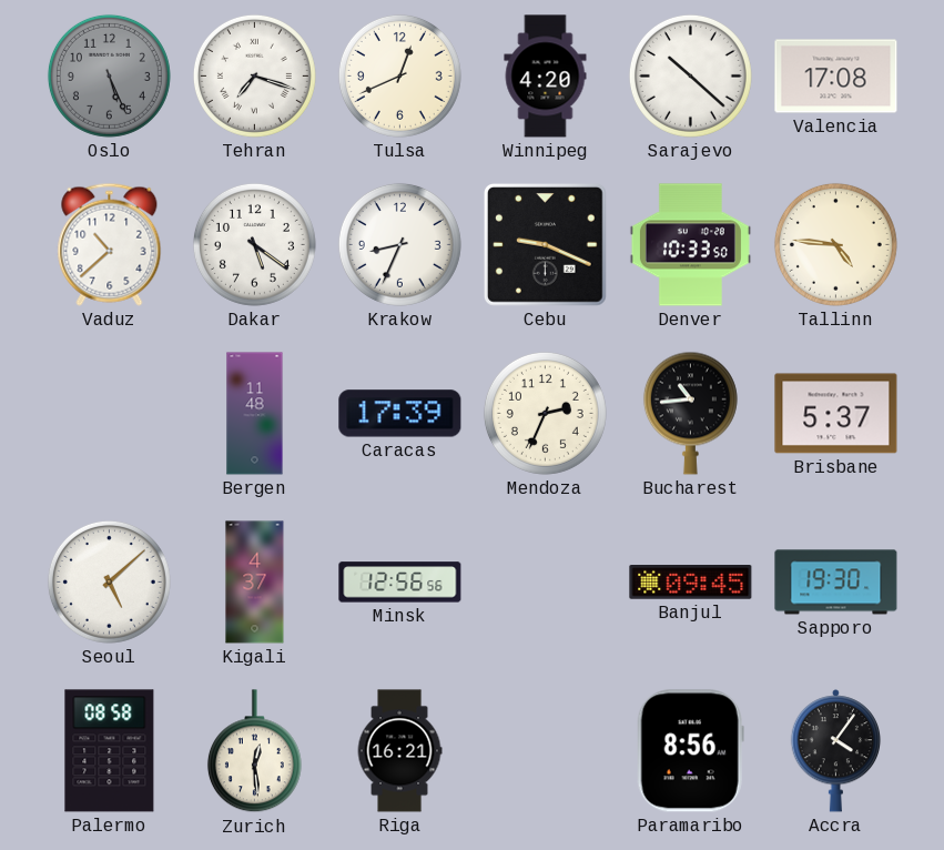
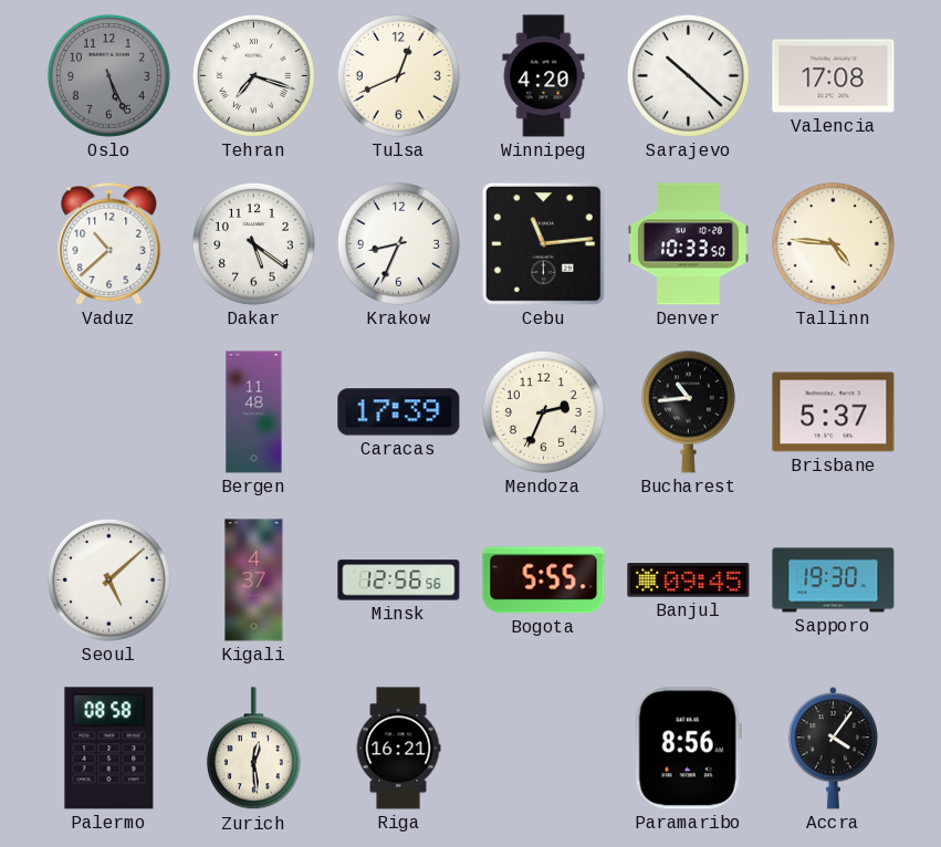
Cebu: 9:19 -> 11:14 (544, 244)
Bogota: none -> 5:55 (544, 581)
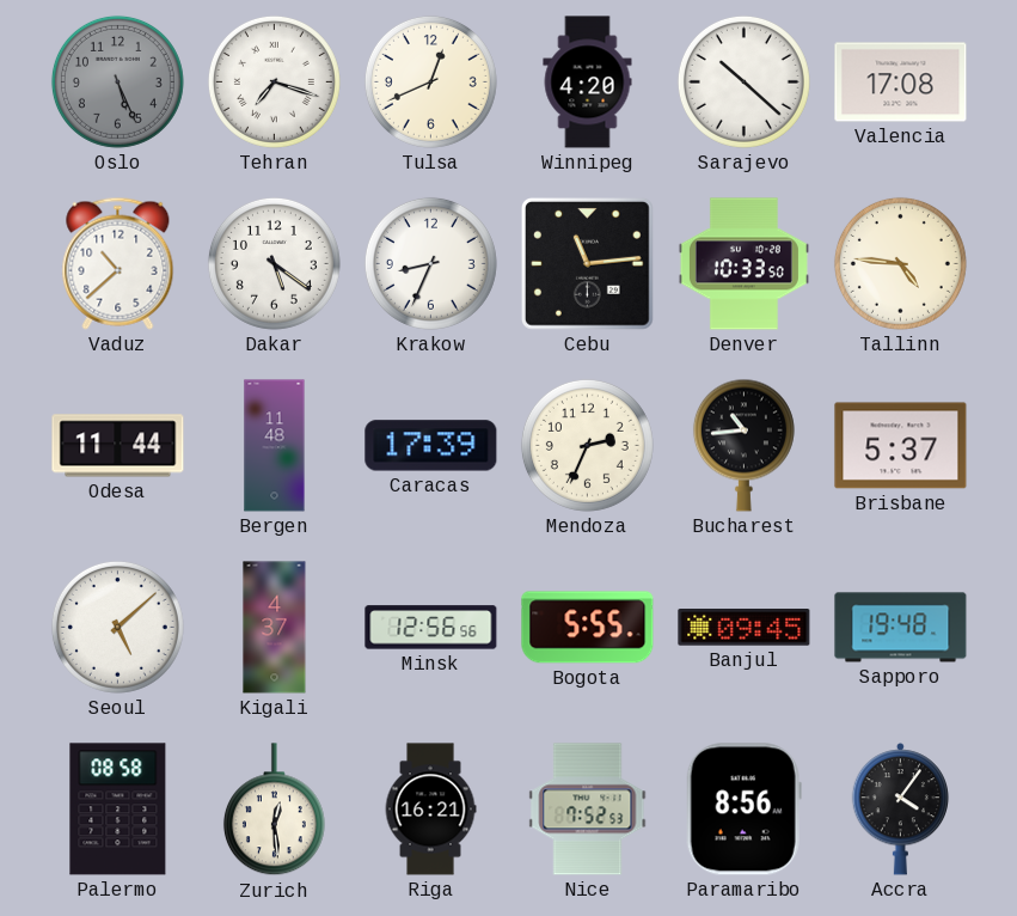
Odesa: none -> 11:44 (118, 446)
Sapporo: 19:30 -> 19:48 (901, 628)
Nice: none -> 7:52 (588, 810)
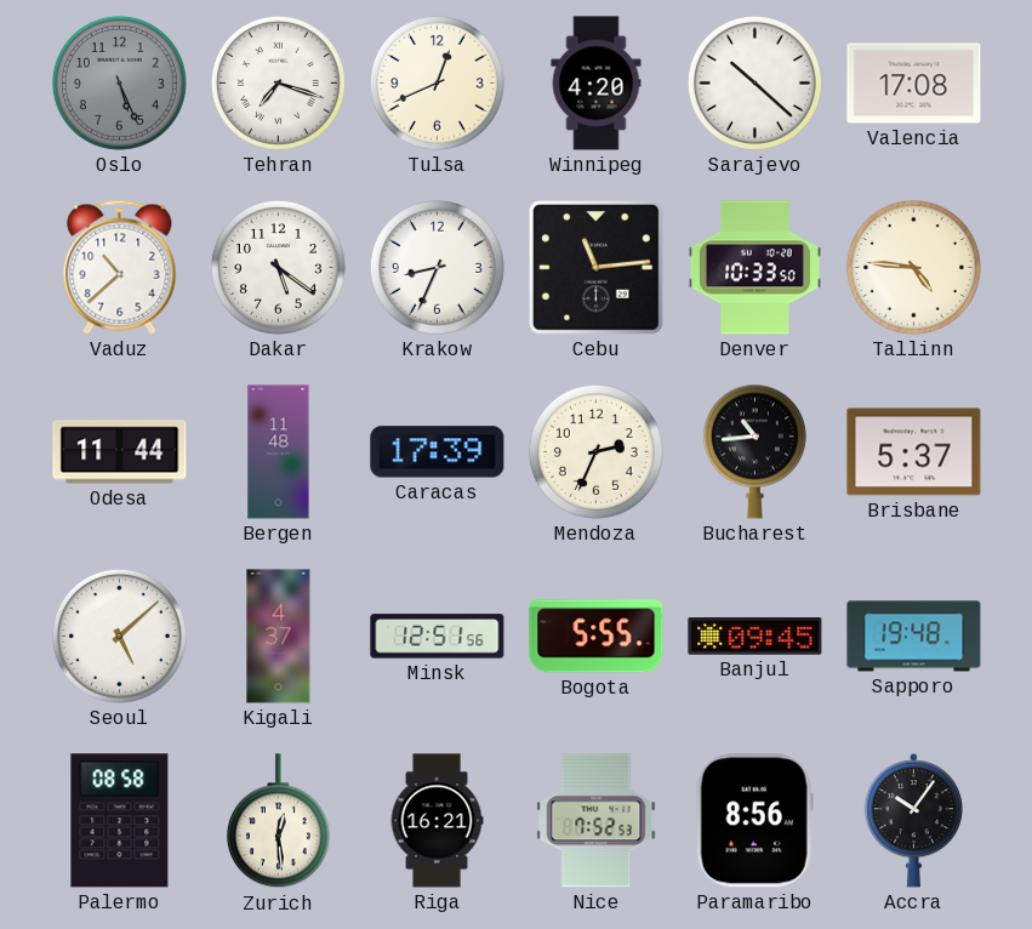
Minsk: 12:56 -> 12:51 (438, 637)
Accra: 4:06 -> 10:06 (914, 821)
